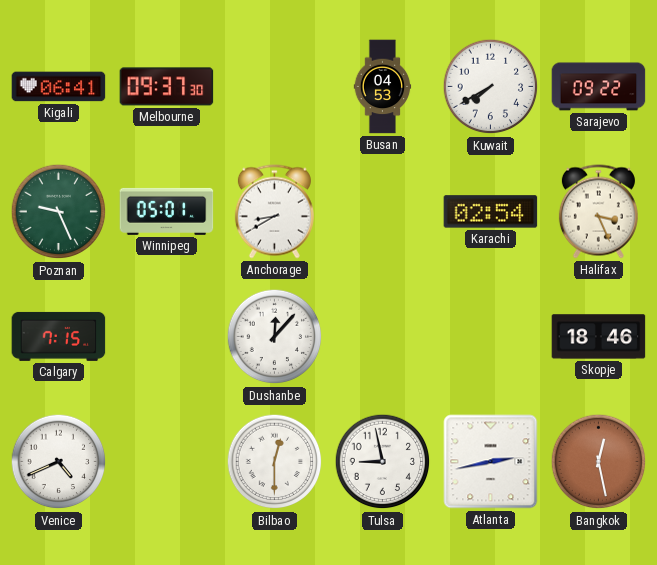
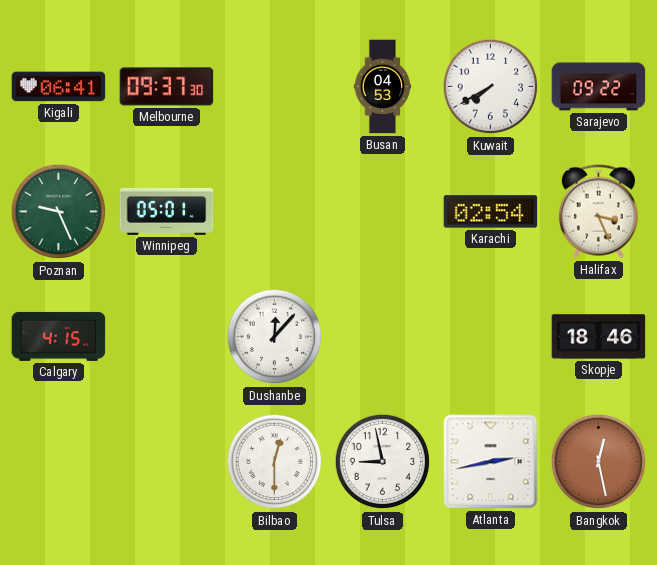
Anchorage: 8:40 -> none (274, 212)
Calgary: 7:15 -> 4:15 (59, 336)
Venice: 4:41 -> none (59, 462)
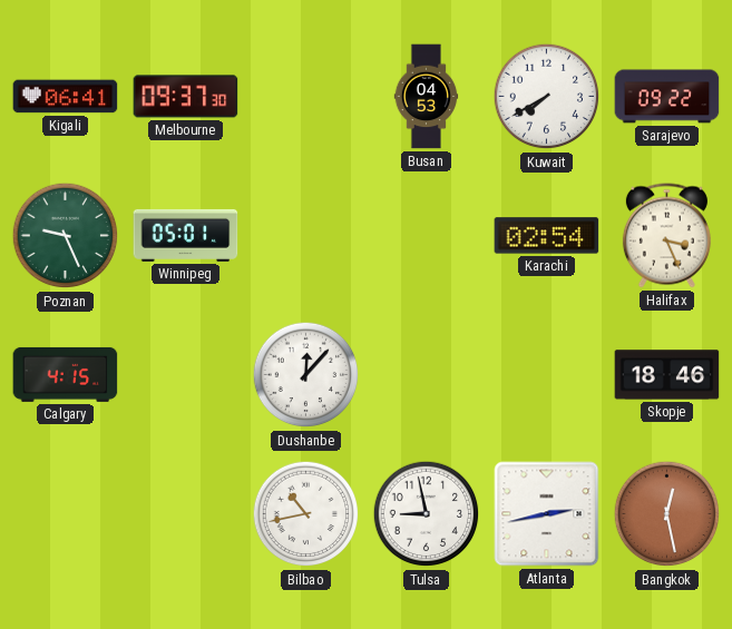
Bilbao: 12:30 -> 10:43 (306, 514)
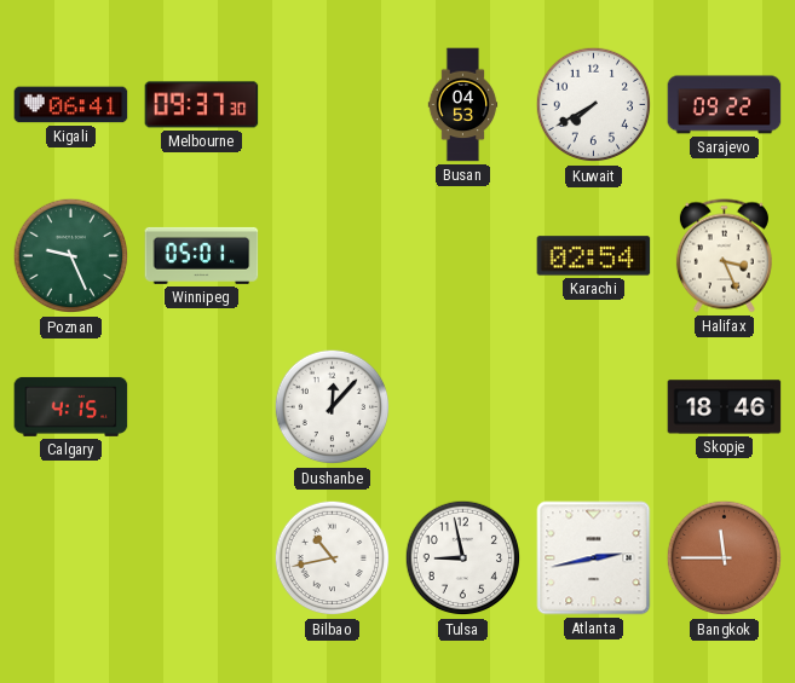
Bangkok: 12:28 -> 11:45 (725, 558)
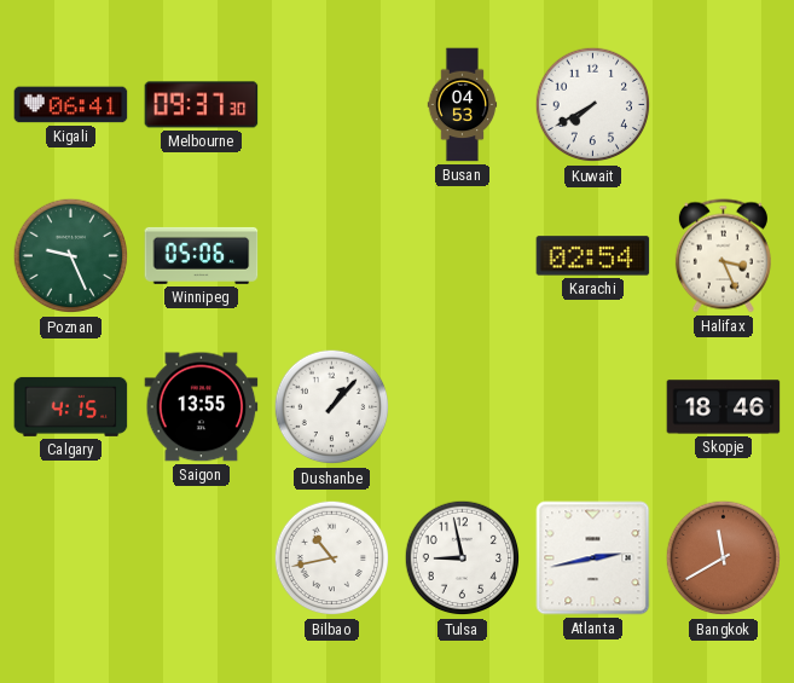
Sarajevo: 09:22 -> none (725, 105)
Winnipeg: 05:01 -> 05:06 (202, 255)
Saigon: none -> 13:55 (202, 407)
Dushanbe: 12:07 -> 1:07 (332, 407)
Bangkok: 11:45 -> 11:40 (724, 558)
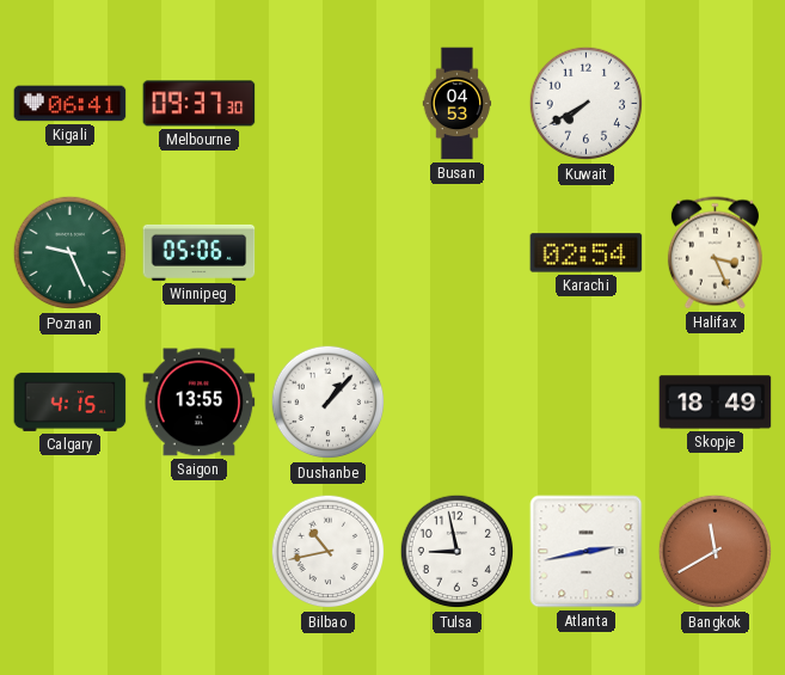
Skopje: 18:46 -> 18:49 (716, 403)
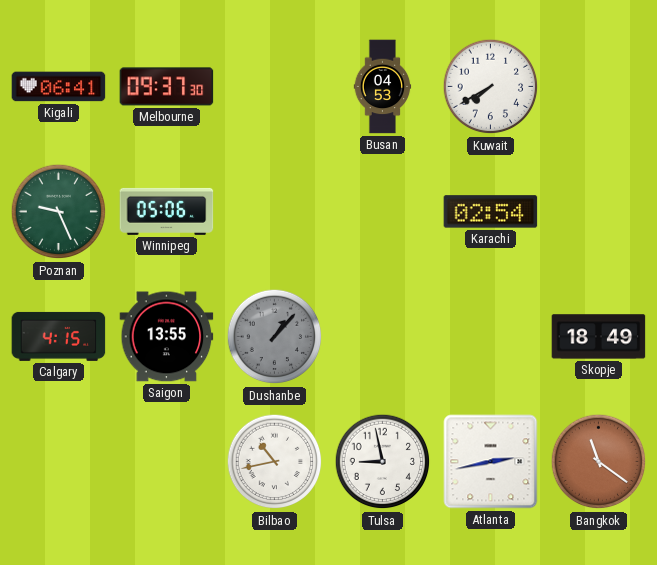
Halifax: 3:26 -> none (715, 253)
Dushanbe dial: white -> grey (275, 337)
Bangkok: 11:40 -> 11:21 (599, 462)
